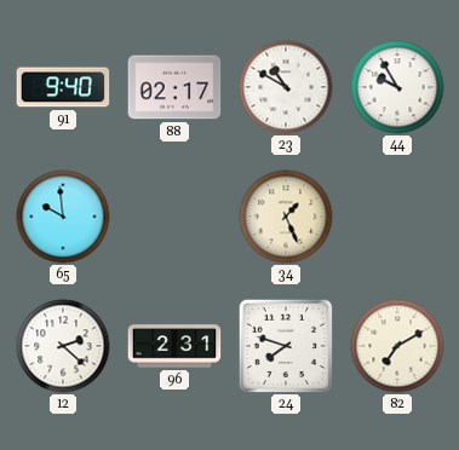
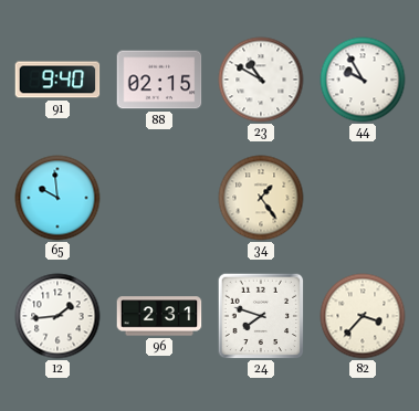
88: 02:17 -> 02:15 (159, 80)
34: 1:26 -> 1:24 (261, 198)
12: 2:22 -> 1:44 (57, 316)
82: 7:10 -> 3:37 (363, 316)
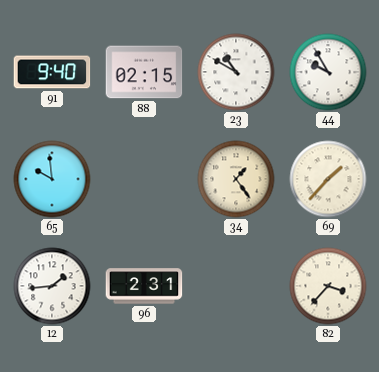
69: none -> 1:37 (328, 179)
24: 7:48 -> none (261, 316)
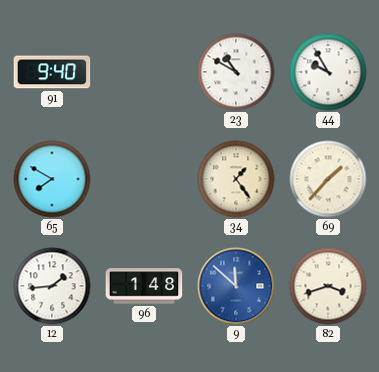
88: 02:15 -> none (144, 72)
65: 9:59 -> 7:50 (52, 179)
96: 2:31 -> 1:48 (144, 286)
9: none -> 11:52 (236, 286)
82: 3:37 -> 3:42 (328, 286)
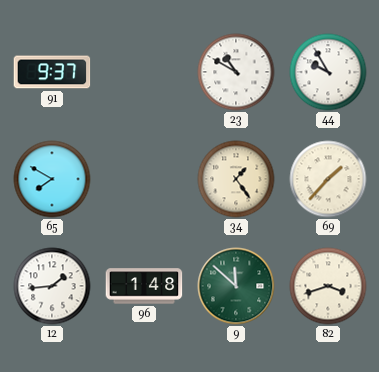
91: 9:40 -> 9:37 (52, 72)
9 dial: blue -> green (236, 286)
